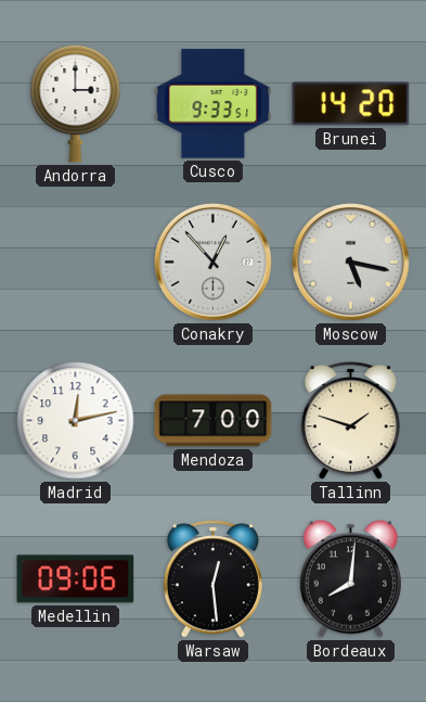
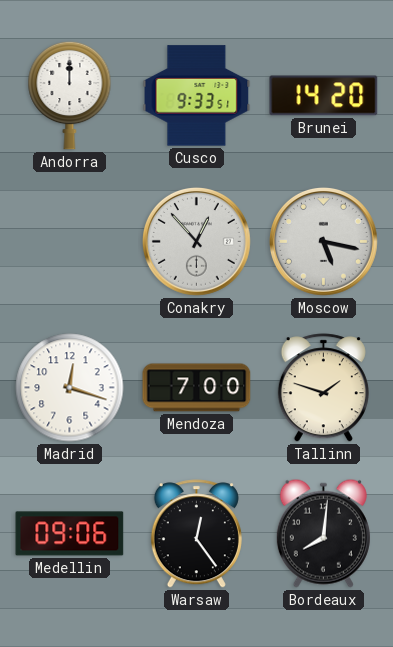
Andorra: 3:00 -> 12:00 (70, 95)
Madrid: 12:13 -> 12:18 (70, 388)
Warsaw: 12:29 -> 12:24 (196, 534)
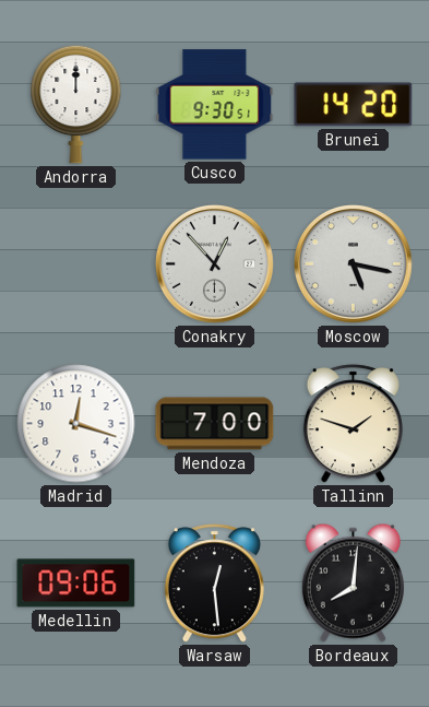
Cusco: 9:33 -> 9:30 (215, 105)
Warsaw: 12:24 -> 12:29 (214, 584)
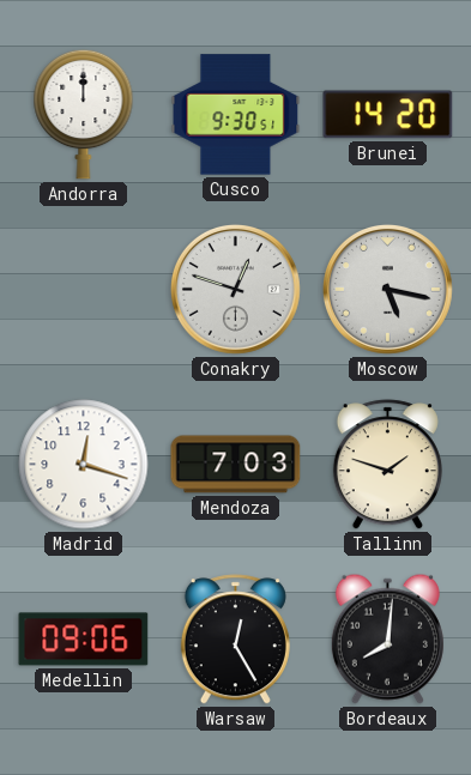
Conakry: 12:53 -> 12:48 (235, 289)
Mendoza: 7:00 -> 7:03 (236, 465)
Warsaw: 12:29 -> 12:25 (235, 640)
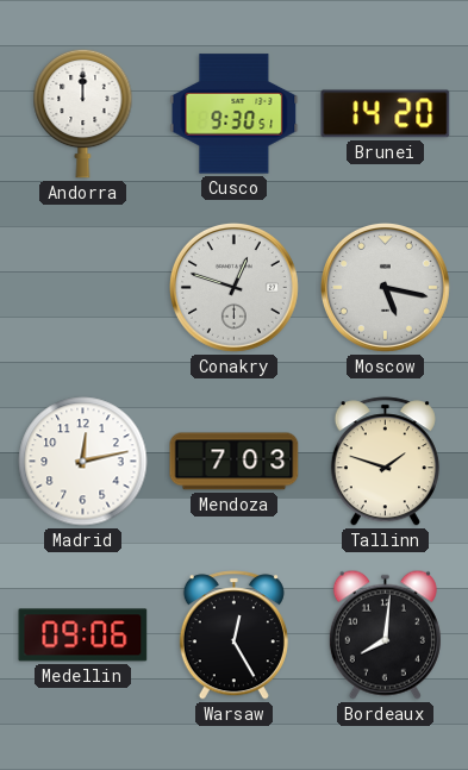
Madrid: 12:18 -> 12:13 (83, 462)
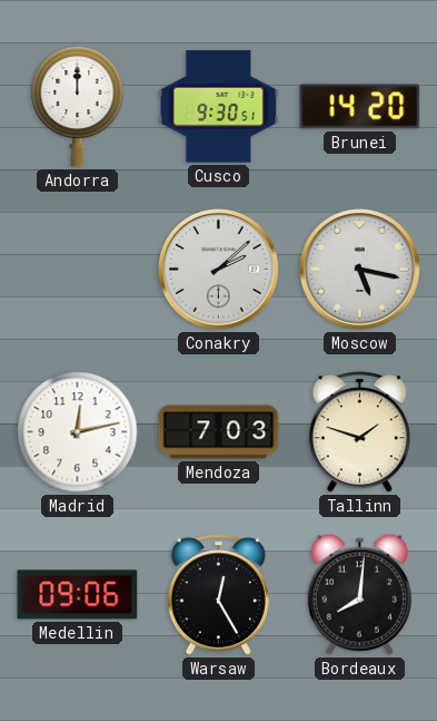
Conakry: 12:48 -> 2:08 (218, 269)
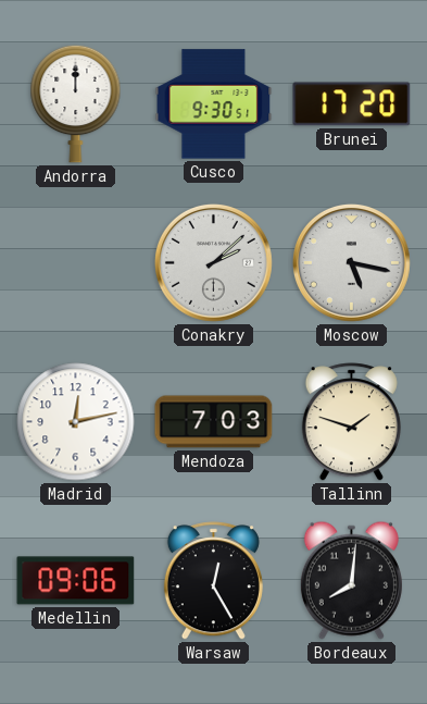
Brunei: 14:20 -> 17:20 (352, 104)
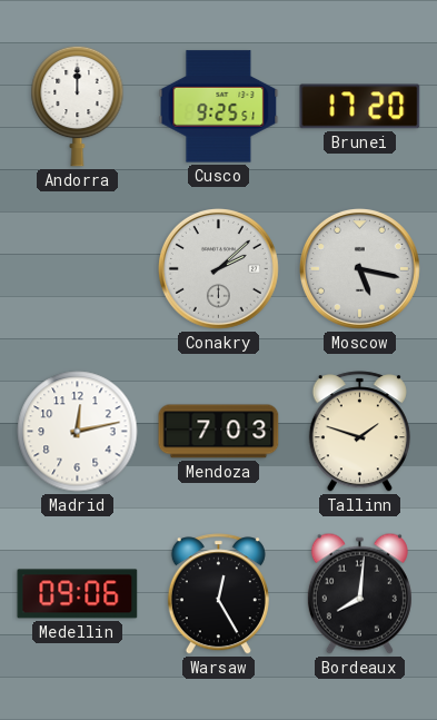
Cusco: 9:30 -> 9:25 (219, 107)
